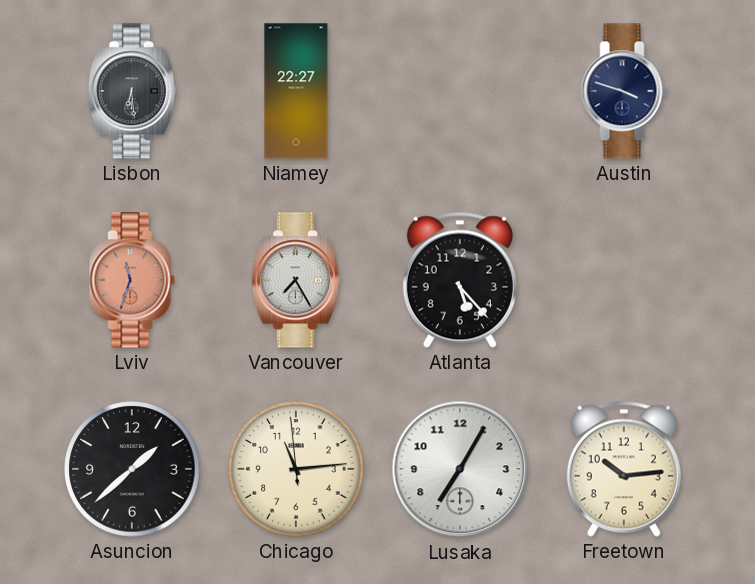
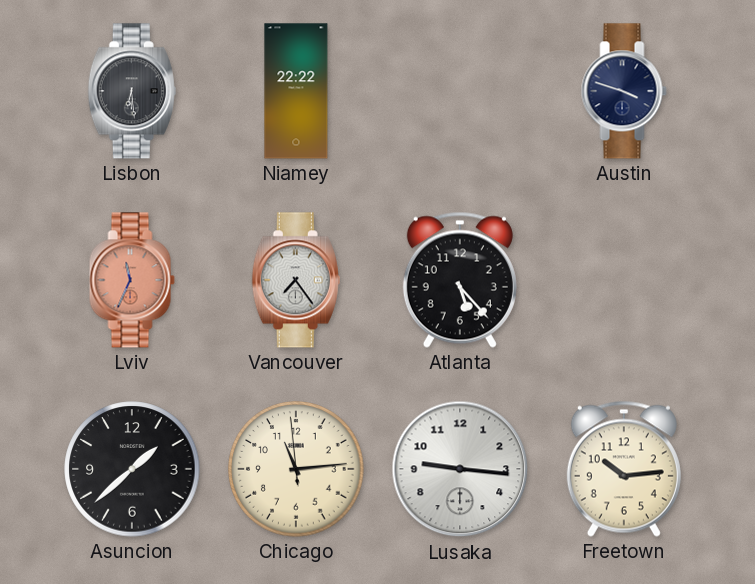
Niamey: 22:27 -> 22:22 (296, 91)
Lviv: 11:33 -> 11:34 (132, 280)
Vancouver: 7:25 -> 7:24 (296, 280)
Lusaka: 7:05 -> 9:16 (460, 469)
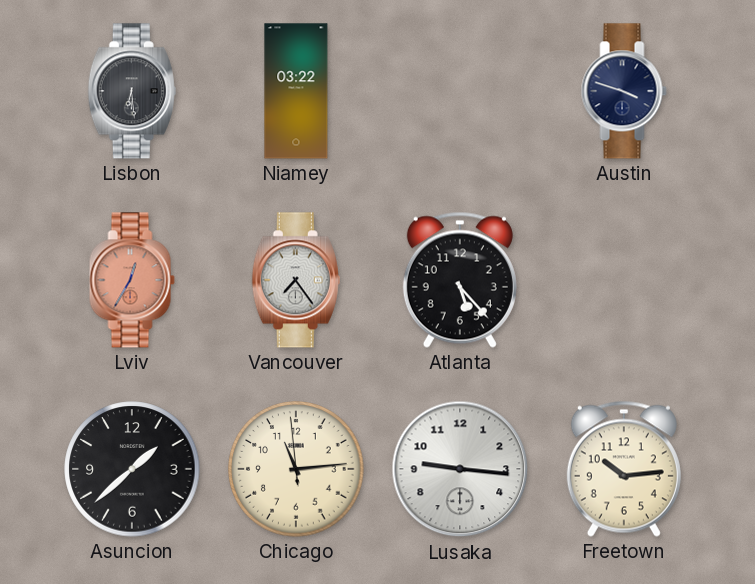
Niamey: 22:22 -> 03:22 (296, 91)
Lviv: 11:34 -> 12:35 (132, 280)
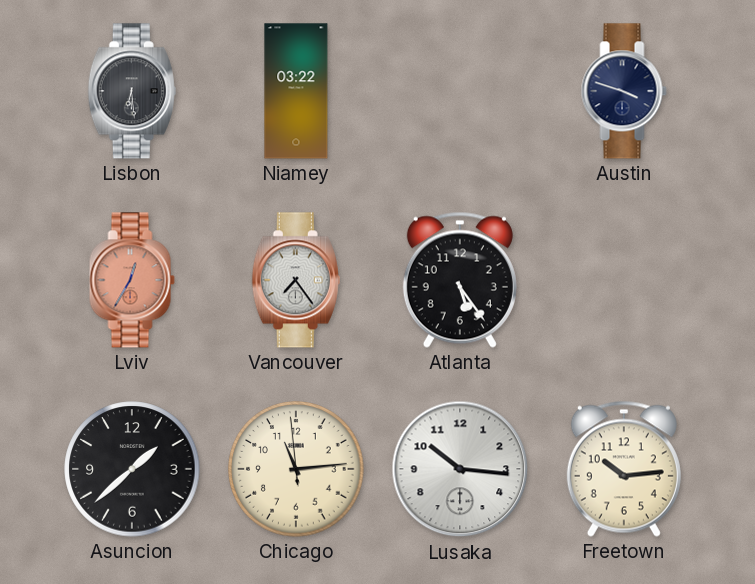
Atlanta: 5:23 -> 5:24 (460, 280)
Lusaka: 9:16 -> 10:16 (460, 469)
